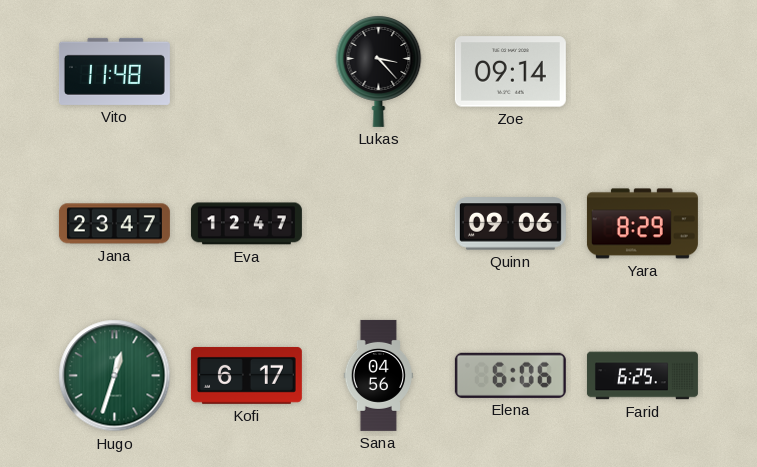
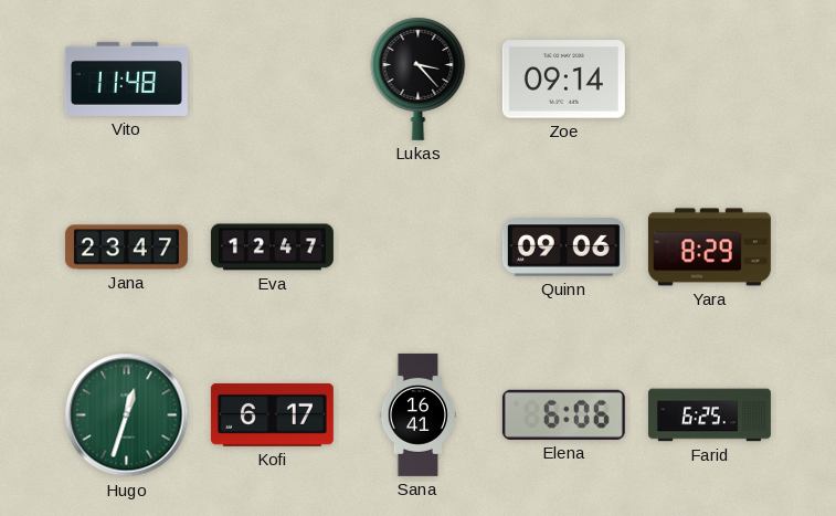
Sana: 04:56 -> 16:41 (419, 414)
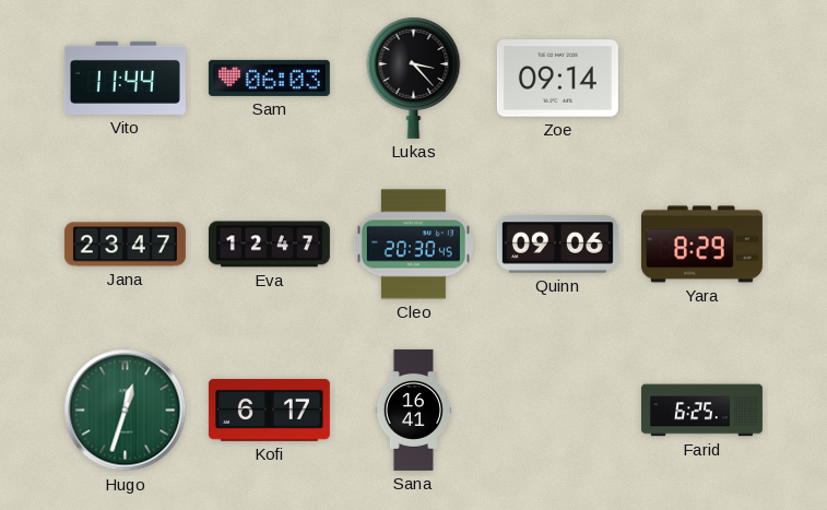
Vito: 11:48 -> 11:44 (125, 78)
Sam: none -> 06:03 (269, 78)
Cleo: none -> 20:30 (413, 245)
Elena: 6:06 -> none (563, 414)
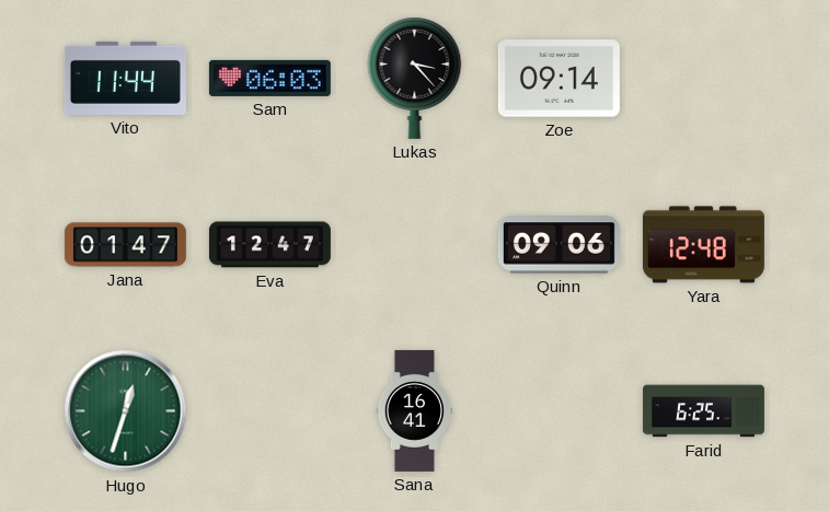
Jana: 23:47 -> 01:47 (125, 245)
Cleo: 20:30 -> none (413, 245)
Yara: 8:29 -> 12:48 (703, 245)
Kofi: 6:17 -> none (269, 410)
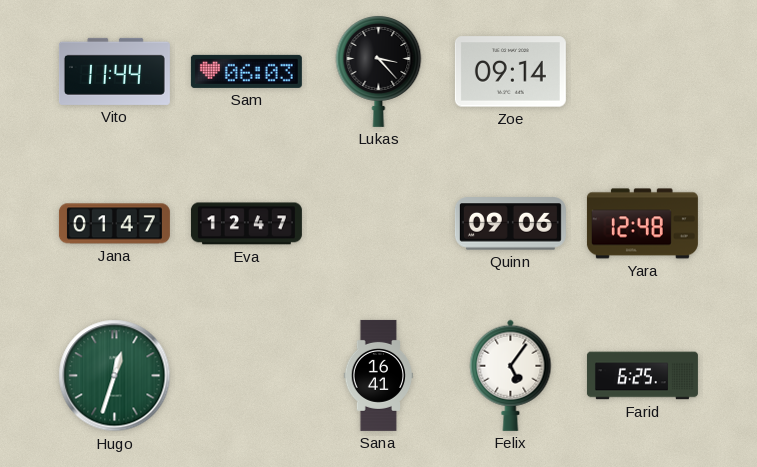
Felix: none -> 5:06 (511, 375)
